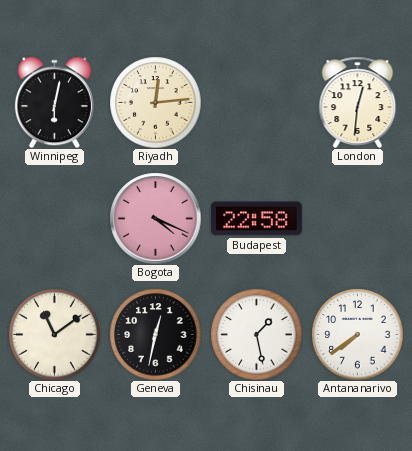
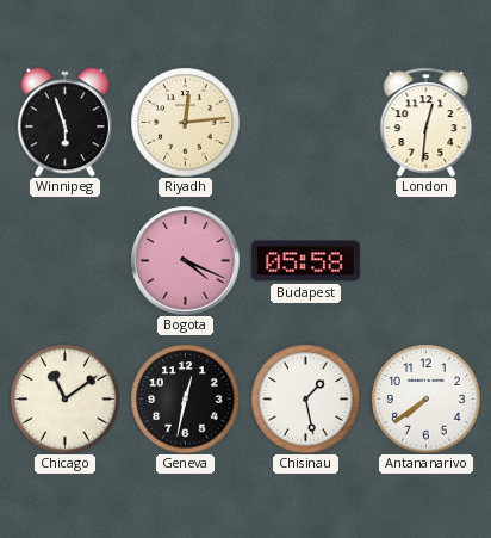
Winnipeg: 6:02 -> 5:57 (64, 122)
Budapest: 22:58 -> 05:58 (305, 261)
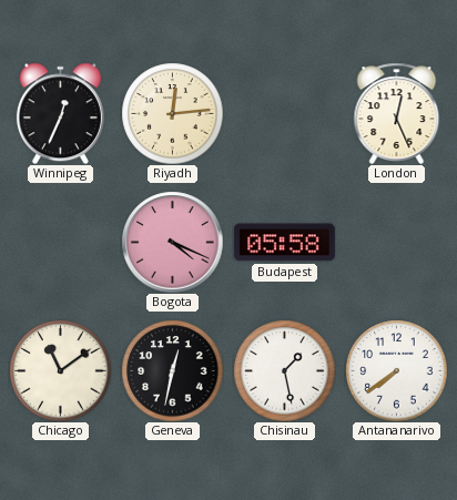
Winnipeg: 5:57 -> 12:34 (60, 113)
London: 12:31 -> 12:26 (397, 113)
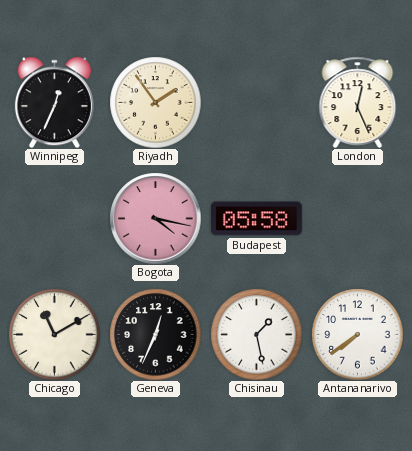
Riyadh: 12:14 -> 1:54 (155, 102)
Bogota: 4:19 -> 4:17 (155, 218)
Chicago: 11:09 -> 11:10 (54, 334)
Geneva: 12:32 -> 12:34 (155, 334)
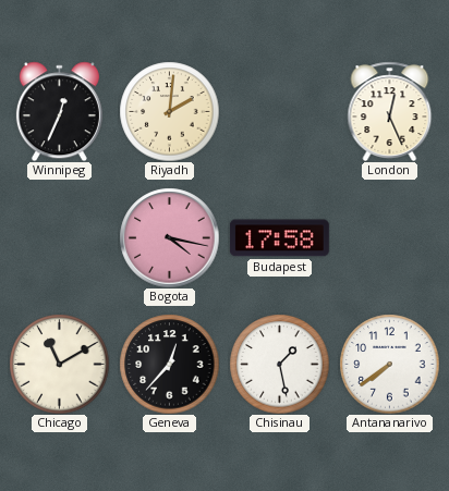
Riyadh: 1:54 -> 2:01 (169, 111)
Budapest: 05:58 -> 17:58 (279, 238)
Geneva: 12:34 -> 12:37 (169, 364)
